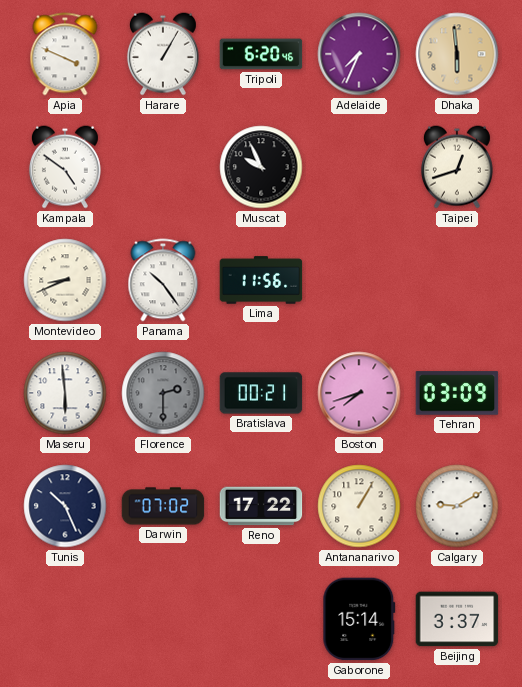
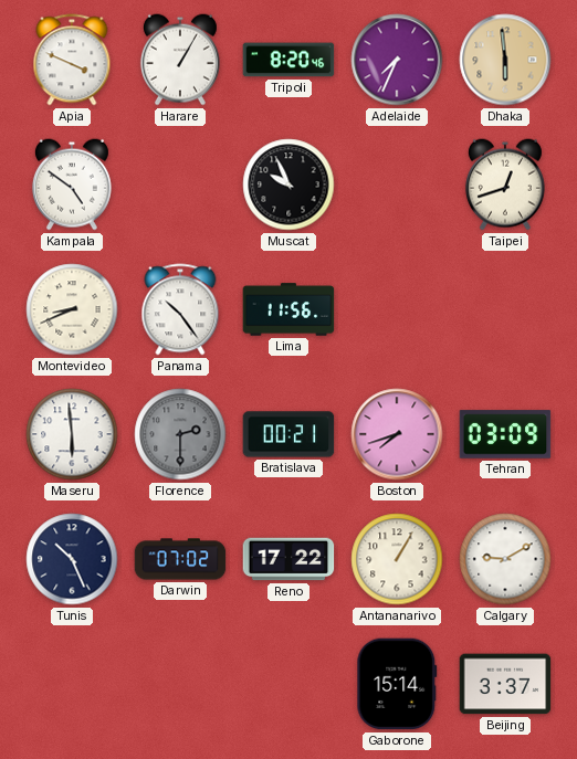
Tripoli: 6:20 -> 8:20 (288, 60)
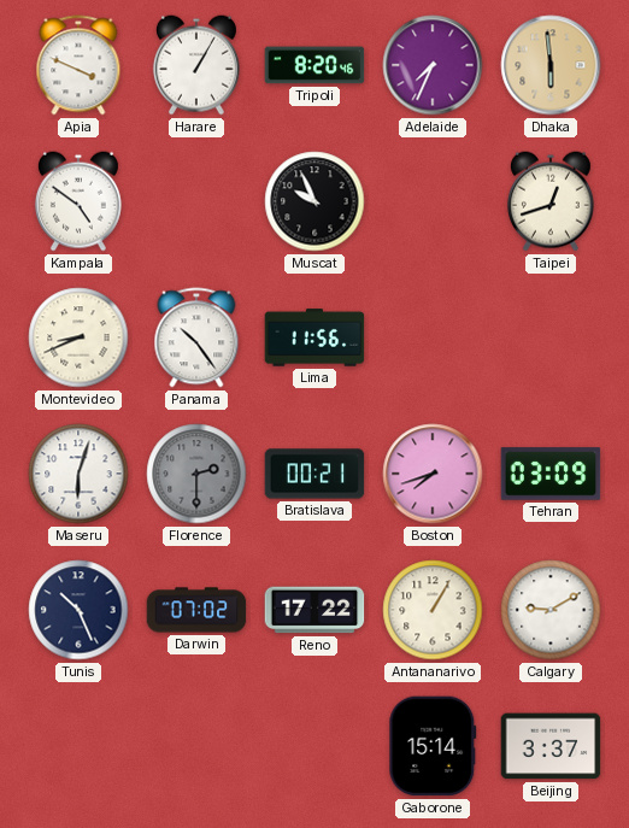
Maseru: 5:59 -> 6:03 (78, 474)
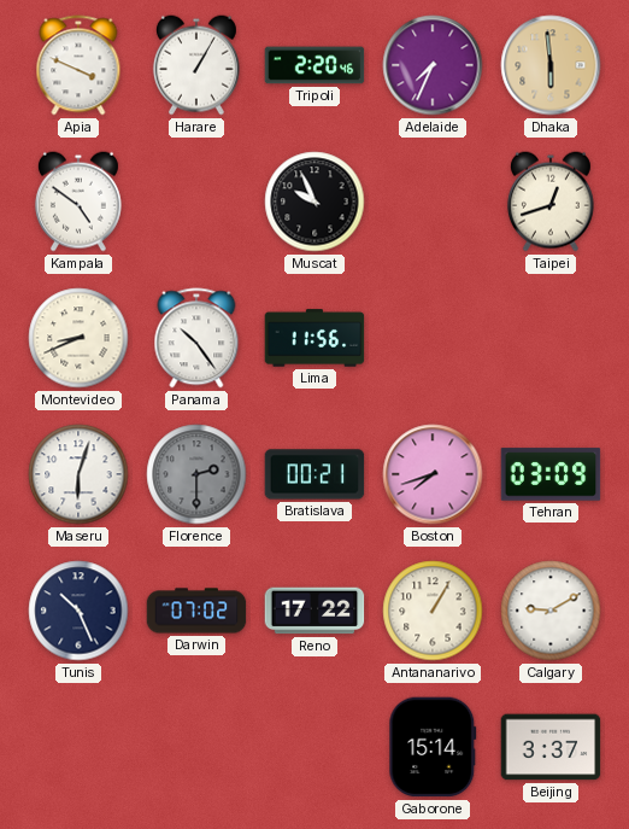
Tripoli: 8:20 -> 2:20 (314, 65)
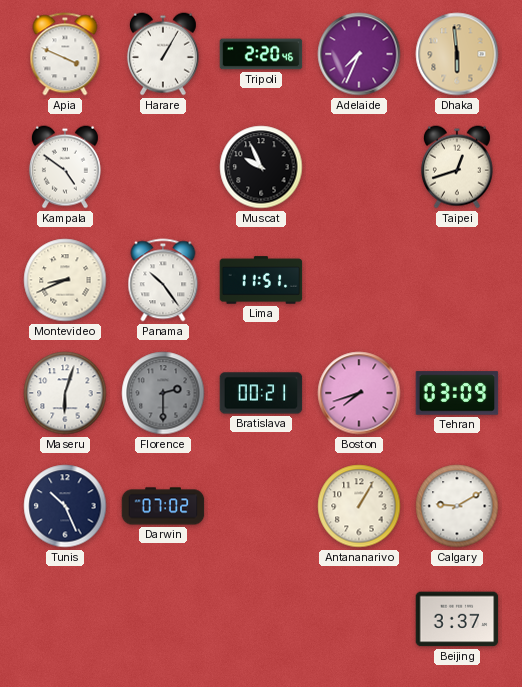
Lima: 11:56 -> 11:51 (261, 280)
Reno: 17:22 -> none (314, 611)
Gaborone: 15:14 -> none (433, 747)
